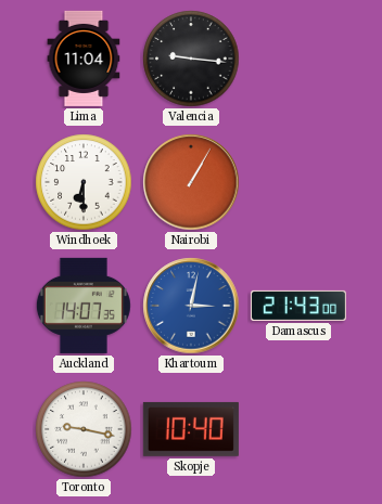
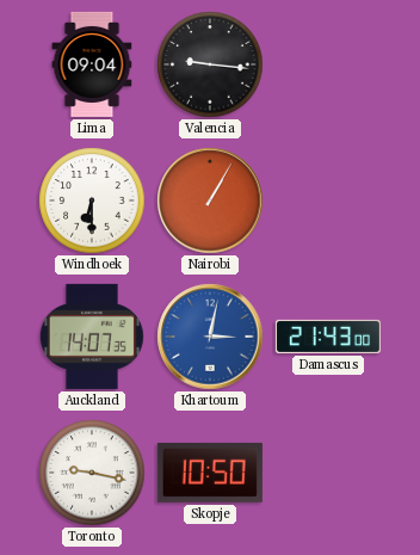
Lima: 11:04 -> 09:04 (92, 64)
Skopje: 10:40 -> 10:50 (210, 473)
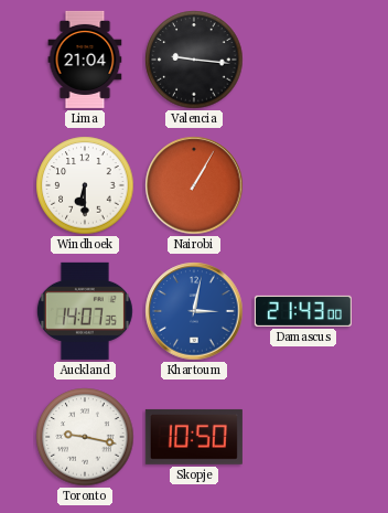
Lima: 09:04 -> 21:04 (85, 60)
